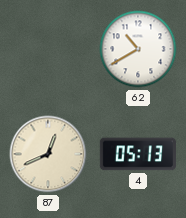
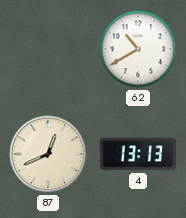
4: 05:13 -> 13:13 (138, 154)
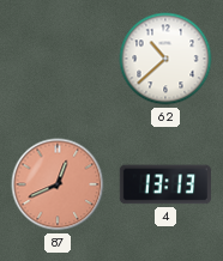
62: 10:40 -> 10:38 (165, 59)
87 dial: cream -> salmon (58, 184)
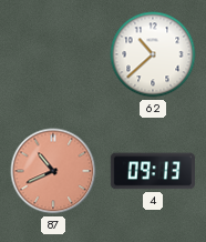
87: 12:41 -> 10:41 (53, 171)
4: 13:13 -> 09:13 (153, 171)
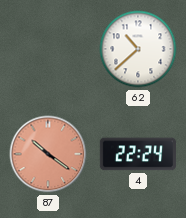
87: 10:41 -> 10:21 (48, 154)
4: 09:13 -> 22:24 (138, 154)
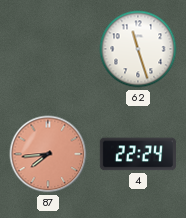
62: 10:38 -> 11:27 (138, 49)
87: 10:21 -> 7:44 (48, 154)
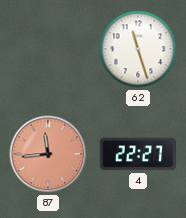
87: 7:44 -> 11:44 (48, 154)
4: 22:24 -> 22:27 (138, 154)
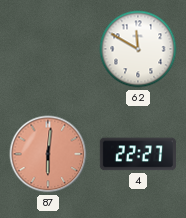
62: 11:27 -> 11:50 (138, 49)
87: 11:44 -> 6:01 (48, 154)
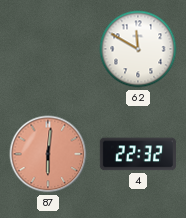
4: 22:27 -> 22:32 (138, 154)
